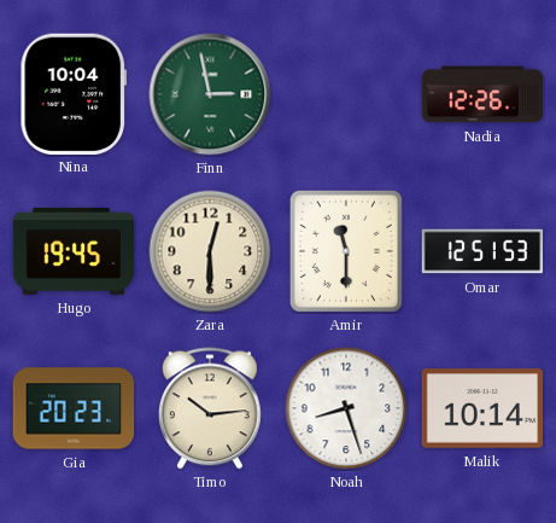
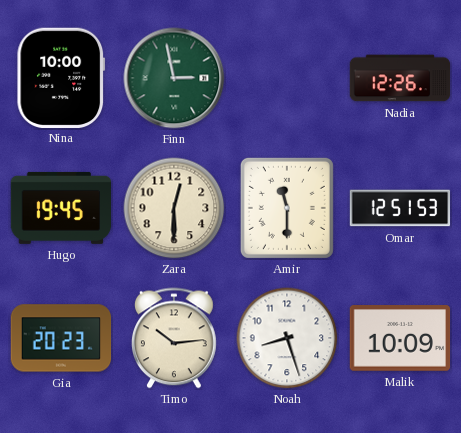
Nina: 10:04 -> 10:00 (61, 77)
Malik: 10:14 -> 10:09 (400, 338)
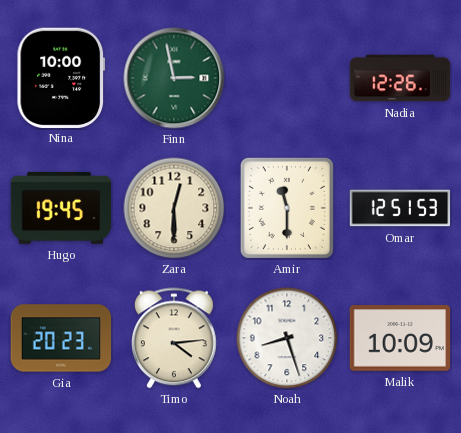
Timo: 10:14 -> 4:14 (174, 338)
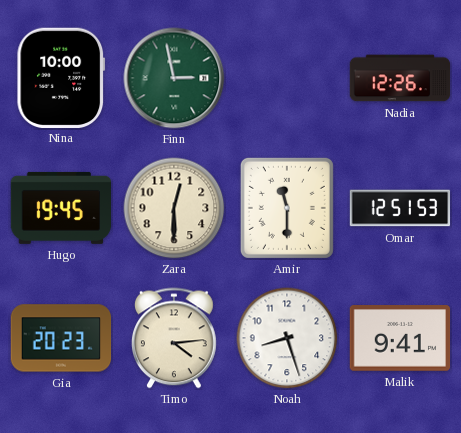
Malik: 10:09 -> 9:41 (400, 338)
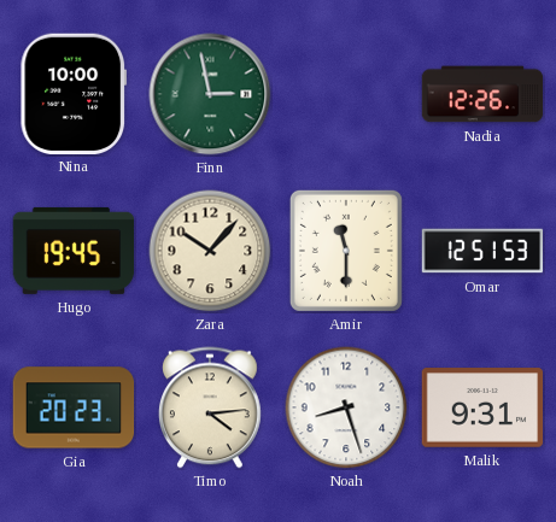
Zara: 12:30 -> 10:07 (210, 251)
Malik: 9:41 -> 9:31 (482, 407)
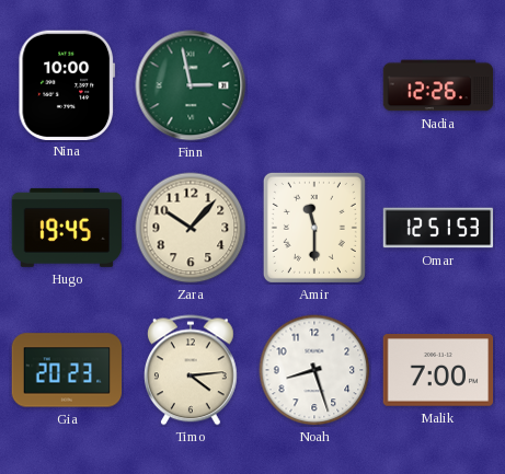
Malik: 9:31 -> 7:00 (438, 370)
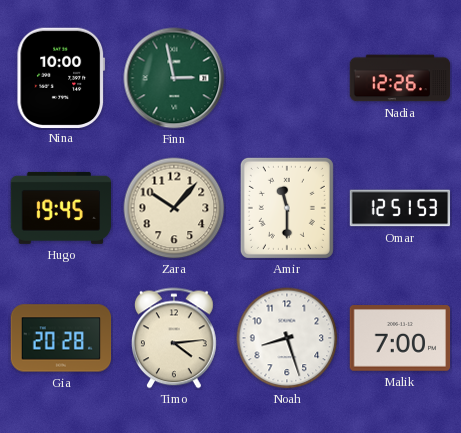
Gia: 20:23 -> 20:28 (61, 338)
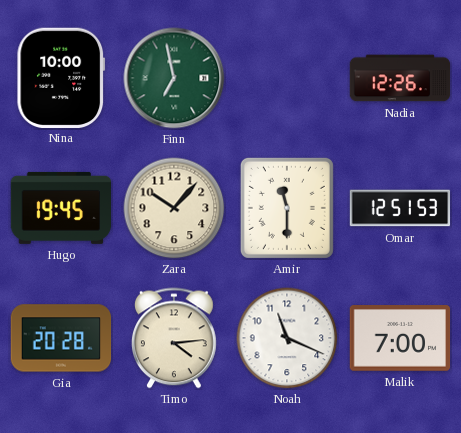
Finn: 2:58 -> 6:58 (174, 78)
Noah: 8:27 -> 11:19 (287, 338)
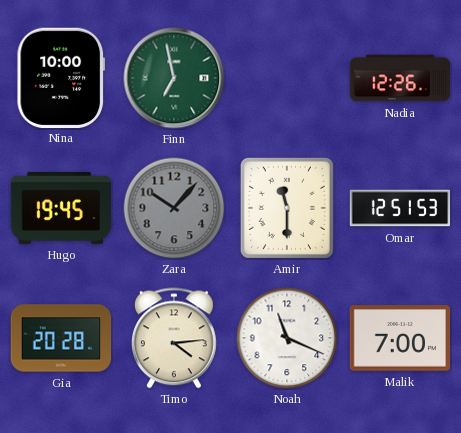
Zara dial: cream -> grey (174, 208)
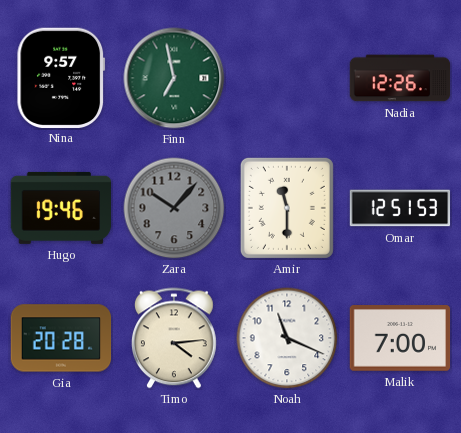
Nina: 10:00 -> 9:57 (61, 77)
Hugo: 19:45 -> 19:46 (61, 208)
